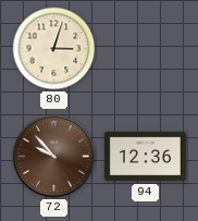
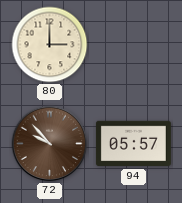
80: 3:03 -> 3:00 (50, 45)
94: 12:36 -> 05:57 (133, 144)
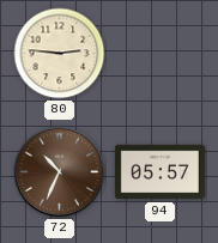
80: 3:00 -> 2:46 (60, 54)
72: 9:53 -> 10:34 (60, 172)
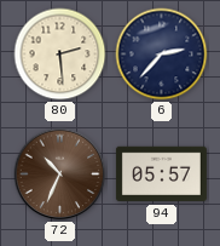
80: 2:46 -> 2:29 (60, 55)
6: none -> 2:37 (162, 55)
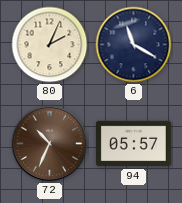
80: 2:29 -> 2:04 (50, 45)
6: 2:37 -> 11:20 (134, 45)
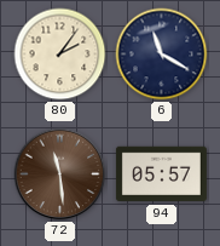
80: 2:04 -> 2:06 (60, 55)
72: 10:34 -> 11:29 (60, 175)
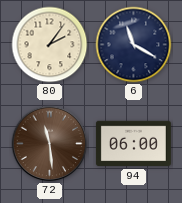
94: 05:57 -> 06:00 (133, 144)
